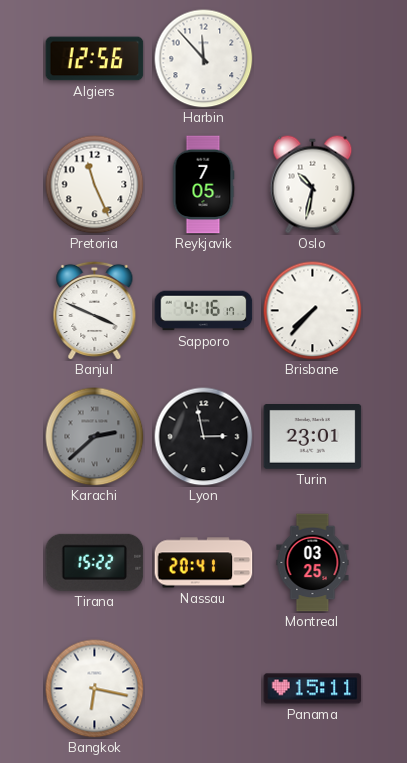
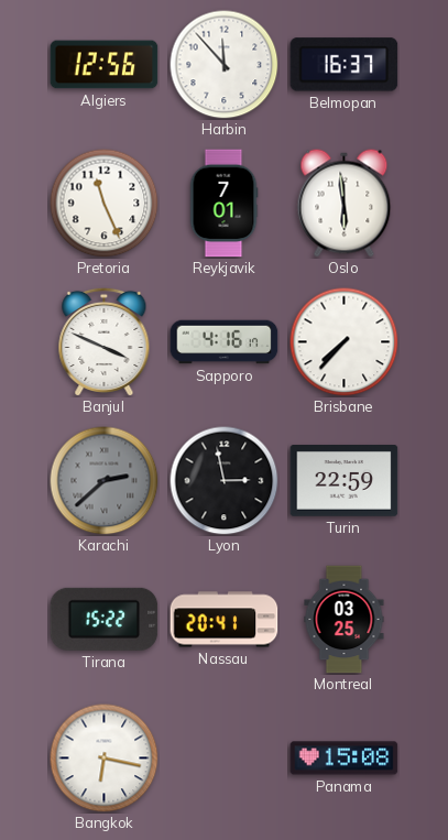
Belmopan: none -> 16:37 (345, 65)
Reykjavik: 7:05 -> 7:01 (223, 204)
Oslo: 10:32 -> 5:59 (345, 204)
Turin: 23:01 -> 22:59 (345, 481)
Panama: 15:11 -> 15:08 (345, 759)
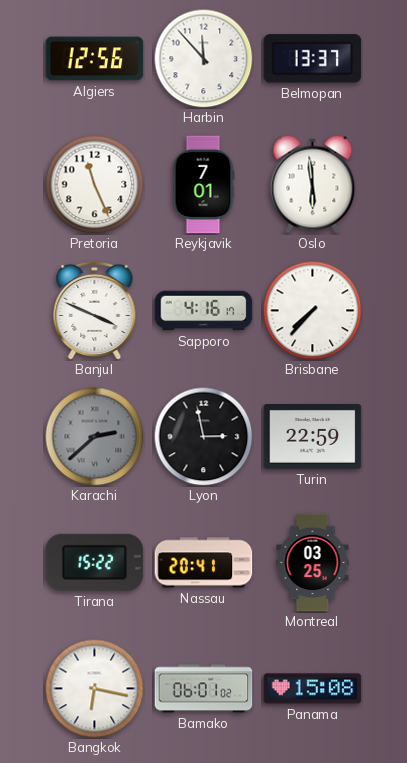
Belmopan: 16:37 -> 13:37 (313, 59)
Bamako: none -> 06:01 (204, 689)
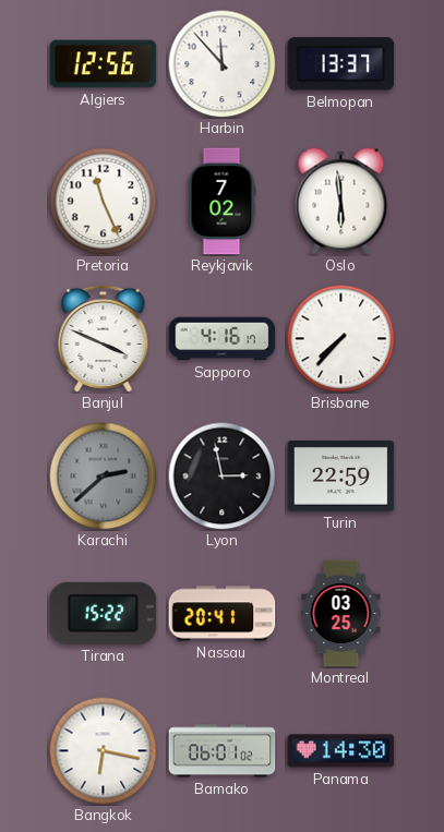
Reykjavik: 7:01 -> 7:02 (221, 202)
Panama: 15:08 -> 14:30 (341, 751)
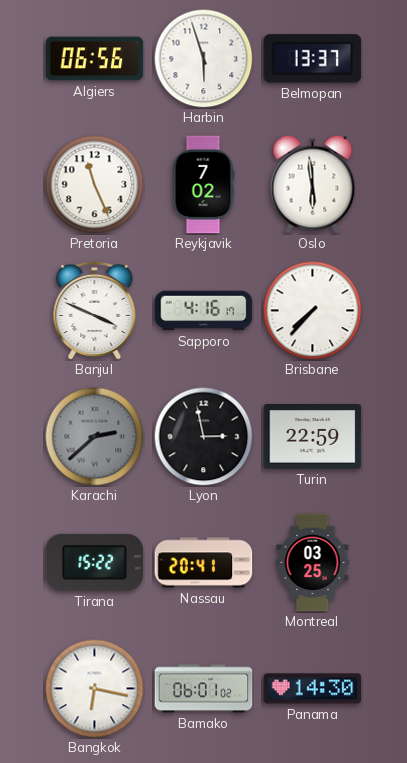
Algiers: 12:56 -> 06:56 (95, 59)
Harbin: 11:53 -> 5:57 (204, 59)
